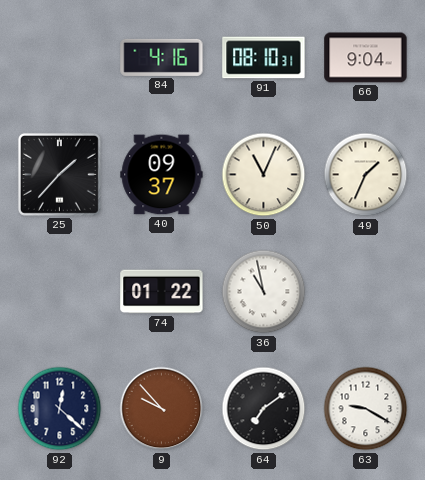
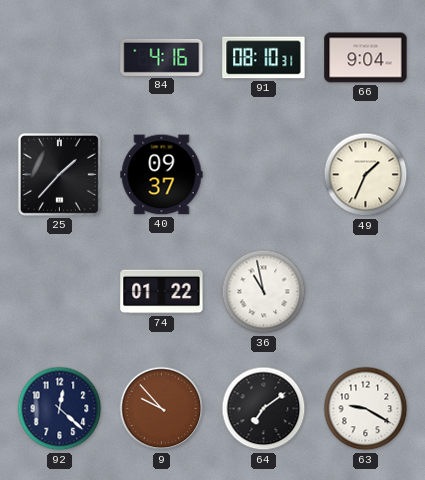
50: 11:04 -> none (264, 175)
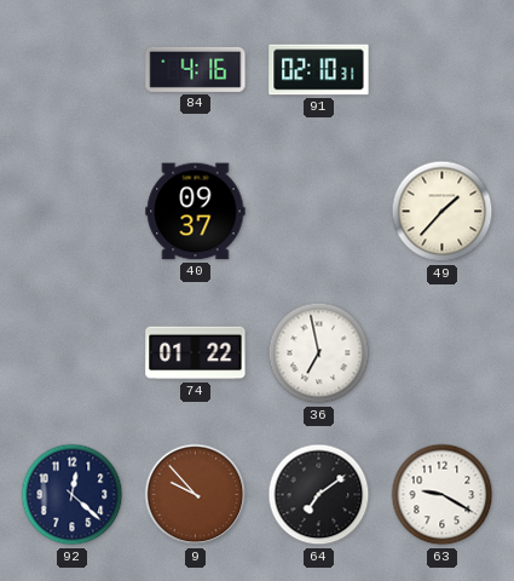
91: 08:10 -> 02:10 (319, 70)
66: 9:04 -> none (366, 58)
25: 1:37 -> none (59, 174)
49: 1:34 -> 1:37 (443, 212)
36: 10:58 -> 6:58 (319, 353)
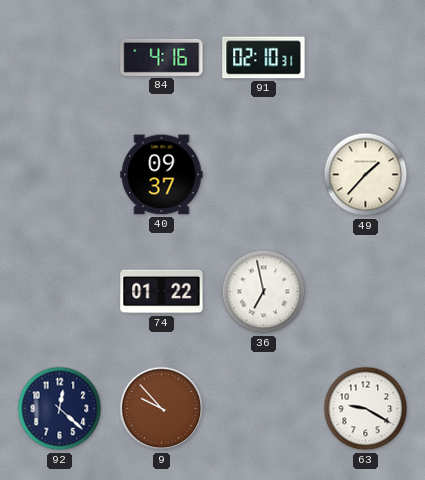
64: 7:09 -> none (319, 495)
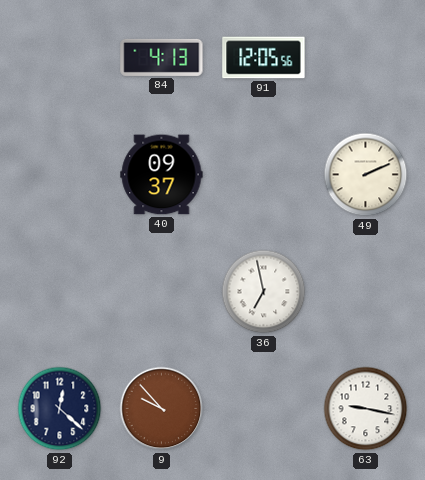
84: 4:16 -> 4:13 (162, 57)
91: 02:10 -> 12:05 (264, 58)
49: 1:37 -> 2:11 (366, 175)
74: 01:22 -> none (162, 292)
63: 9:20 -> 9:17 (366, 409)
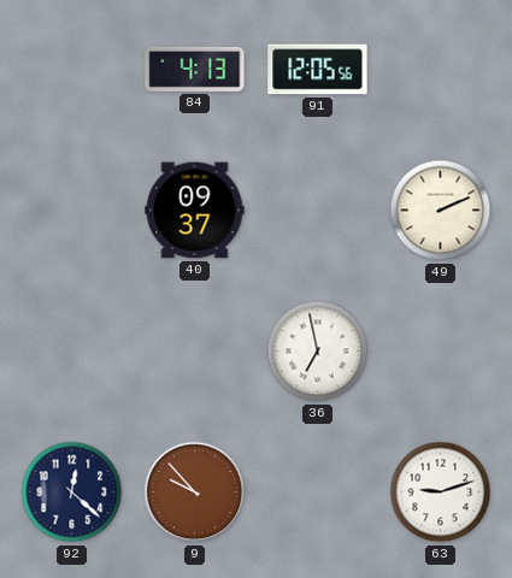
63: 9:17 -> 9:12 (441, 493)
